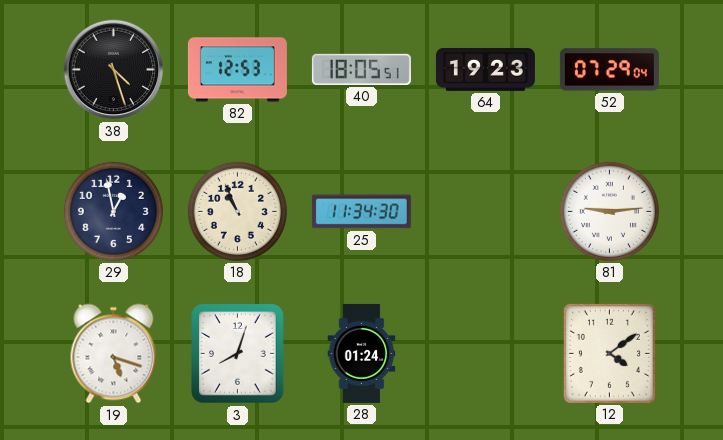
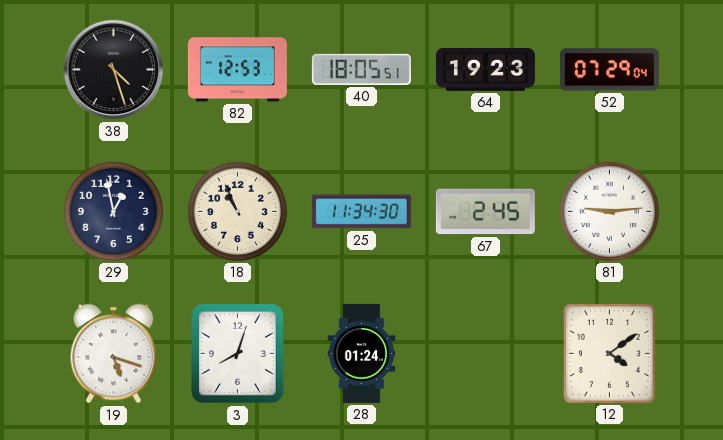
67: none -> 2:45 (485, 212)
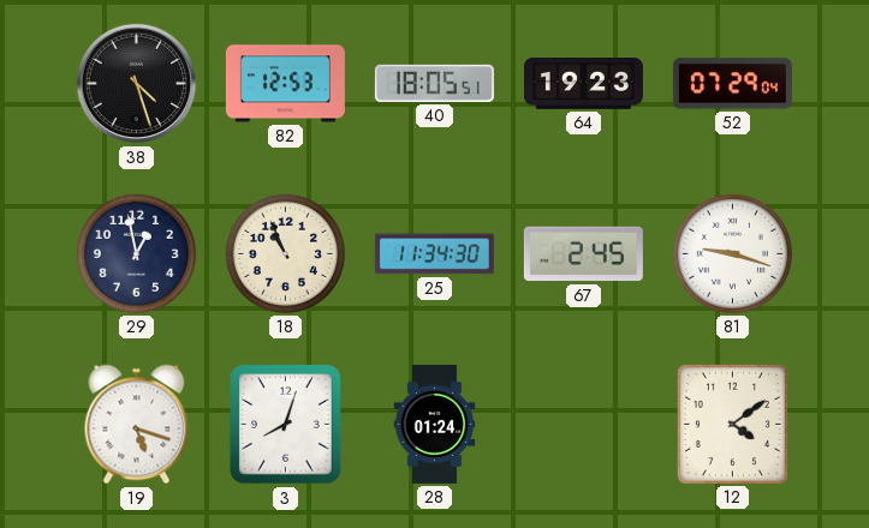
81: 9:14 -> 9:18 (732, 253)
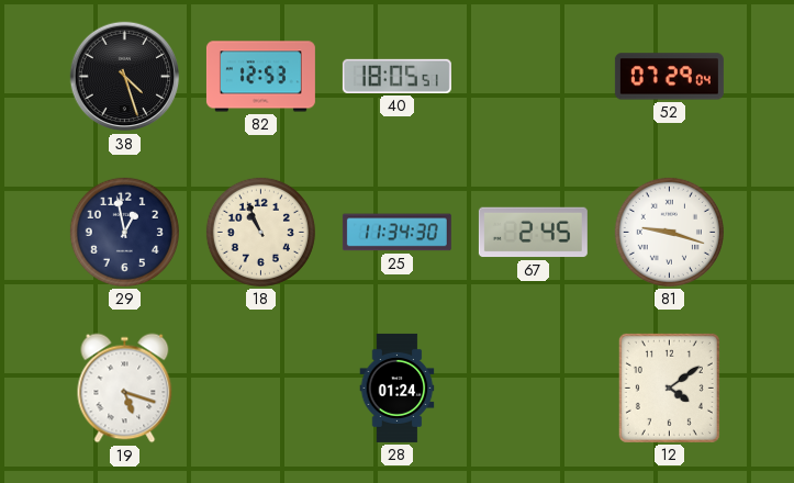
64: 19:23 -> none (583, 83)
3: 8:03 -> none (286, 425)
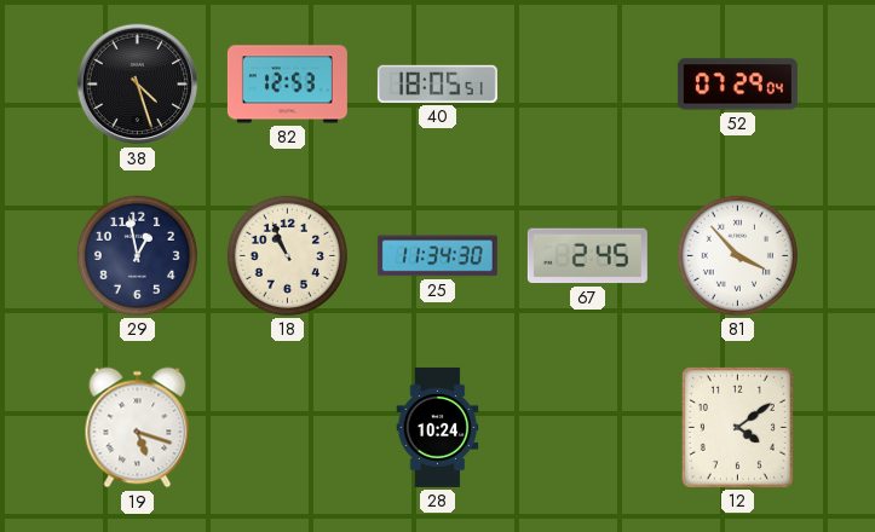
81: 9:18 -> 3:53 (737, 255)
28: 01:24 -> 10:24 (438, 427)
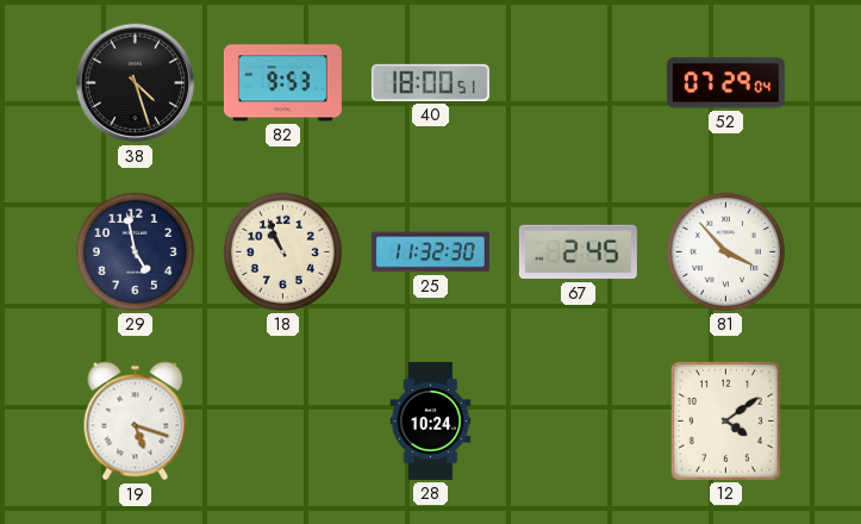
82: 12:53 -> 9:53 (282, 83)
40: 18:05 -> 18:00 (430, 82)
29: 12:58 -> 4:58 (135, 251)
25: 11:34 -> 11:32 (430, 252)
